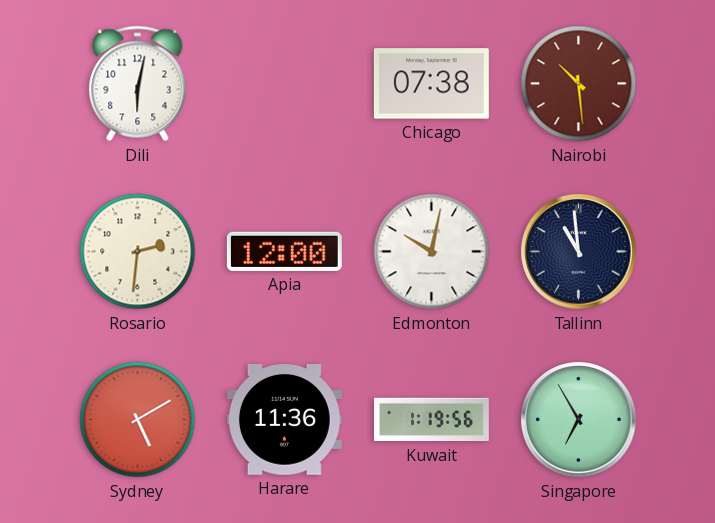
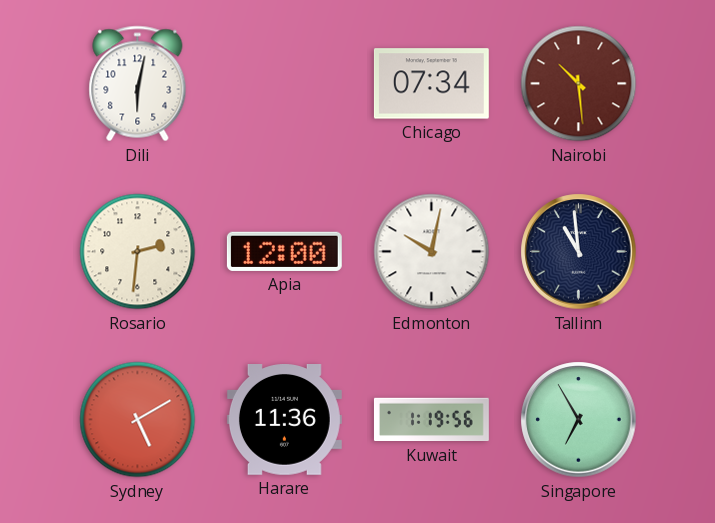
Chicago: 07:38 -> 07:34 (431, 84)
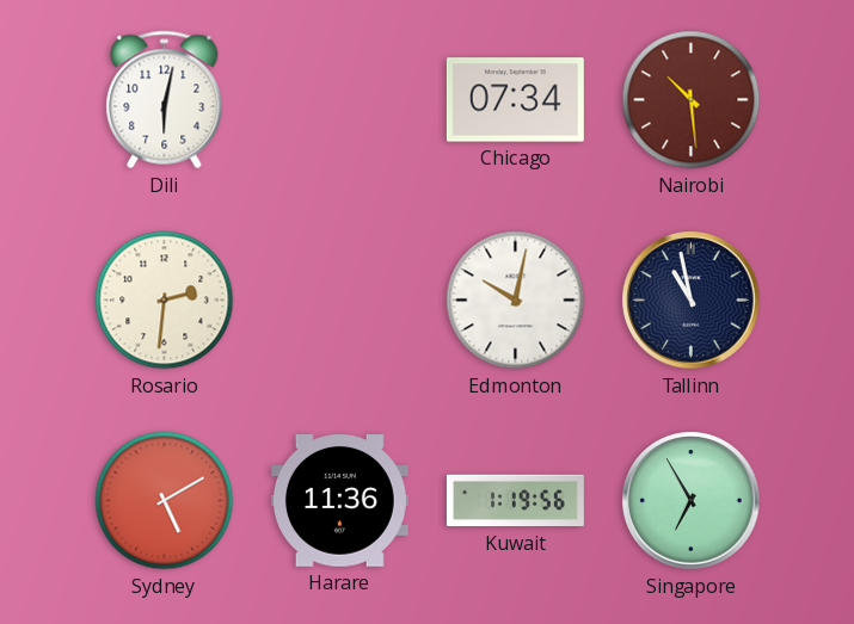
Apia: 12:00 -> none (284, 251)
Tallinn: 10:59 -> 10:58 (692, 301)
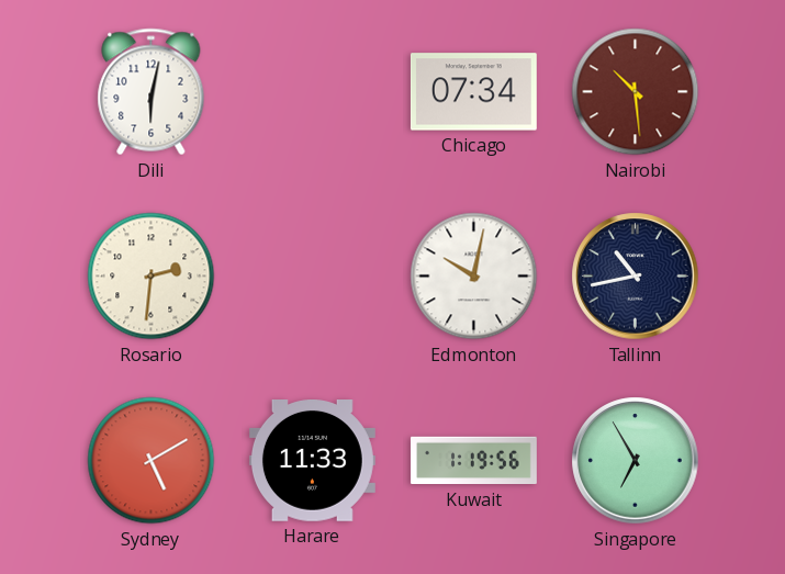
Tallinn: 10:58 -> 10:43 (636, 277)
Harare: 11:36 -> 11:33 (312, 461)
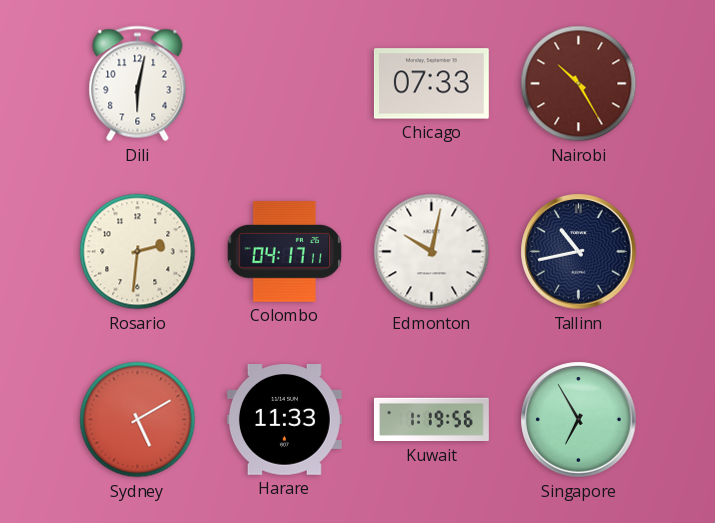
Chicago: 07:34 -> 07:33 (431, 84)
Nairobi: 10:29 -> 10:25 (579, 84)
Colombo: none -> 04:17 (284, 252)
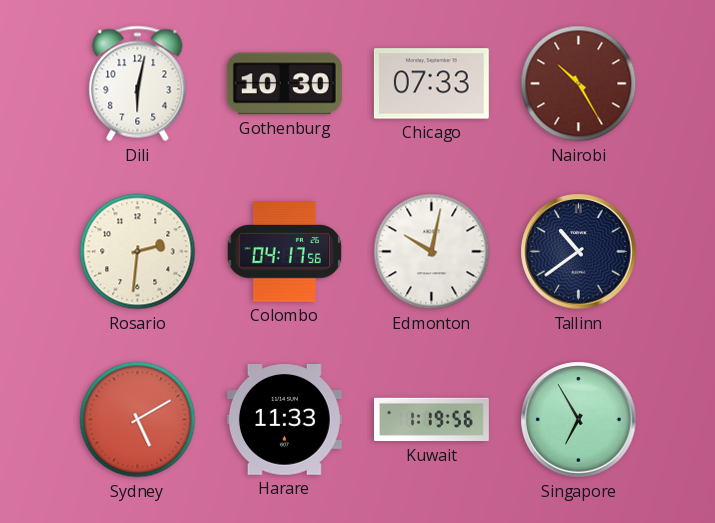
Gothenburg: none -> 10:30 (284, 84)
Colombo: 04:17:11 -> 04:17:56 (284, 252)
Tallinn: 10:43 -> 10:39 (579, 252)
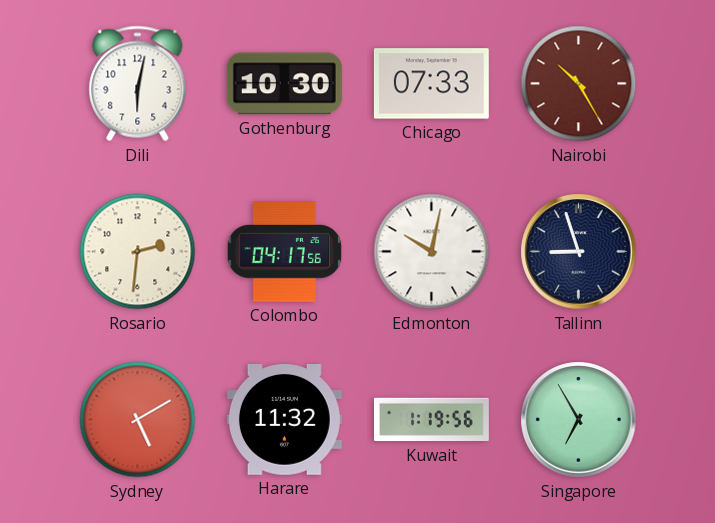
Tallinn: 10:39 -> 8:57 (579, 252)
Harare: 11:33 -> 11:32 (284, 420)
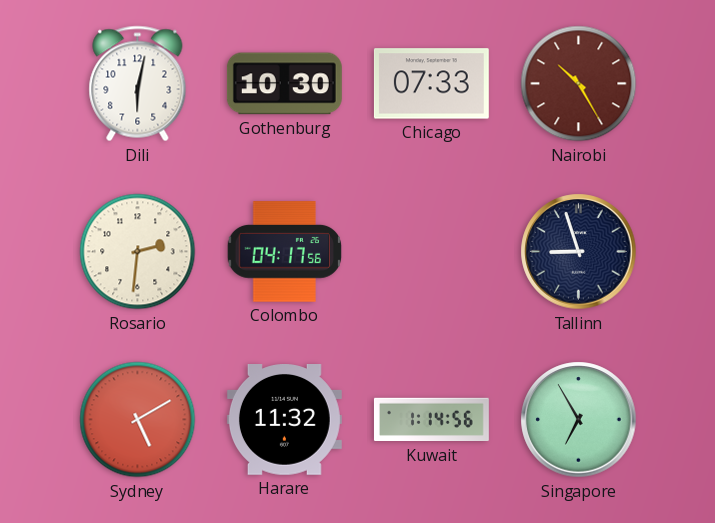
Edmonton: 10:02 -> none (432, 252)
Kuwait: 1:19 -> 1:14 (431, 420)
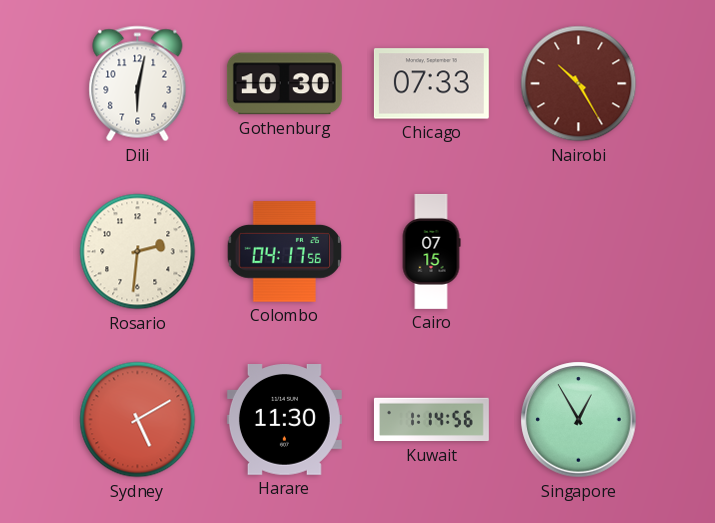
Cairo: none -> 07:15 (431, 251)
Tallinn: 8:57 -> none (579, 252)
Harare: 11:32 -> 11:30 (284, 420)
Singapore: 6:55 -> 12:55 (579, 420)
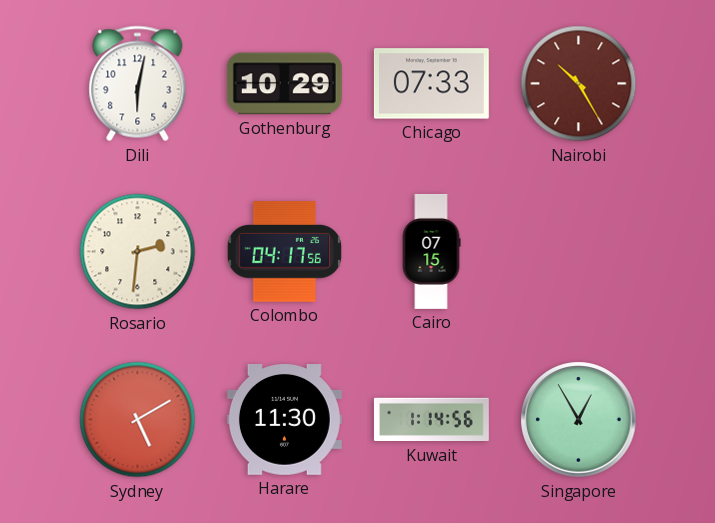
Gothenburg: 10:30 -> 10:29 (284, 84)
